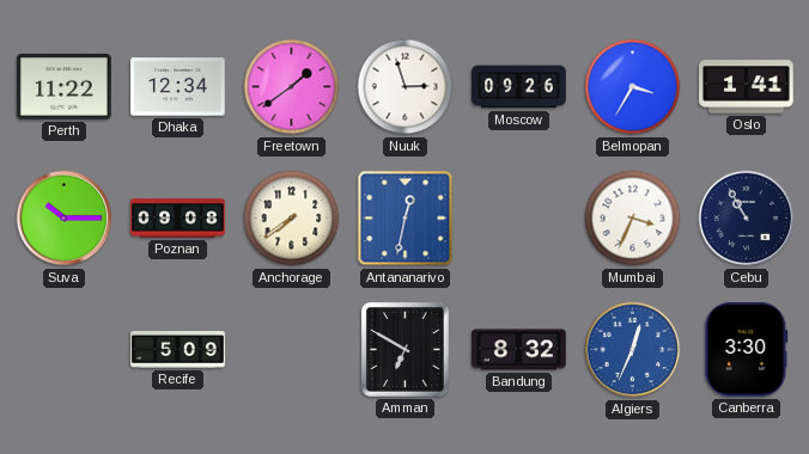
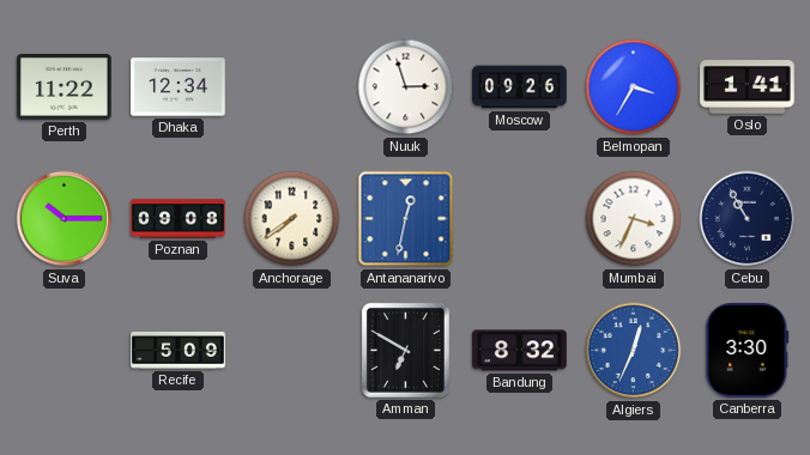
Freetown: 1:39 -> none (292, 87)
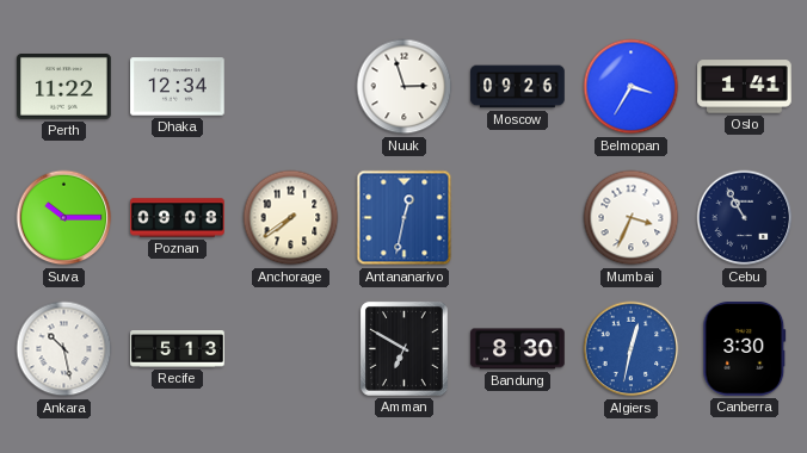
Ankara: none -> 10:28 (64, 349)
Recife: 5:09 -> 5:13 (178, 349)
Bandung: 8:32 -> 8:30 (518, 349)
Algiers: 12:34 -> 12:32 (632, 349)
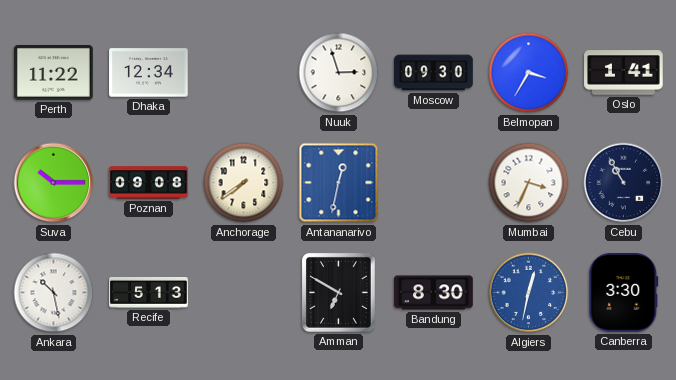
Moscow: 09:26 -> 09:30 (434, 73)
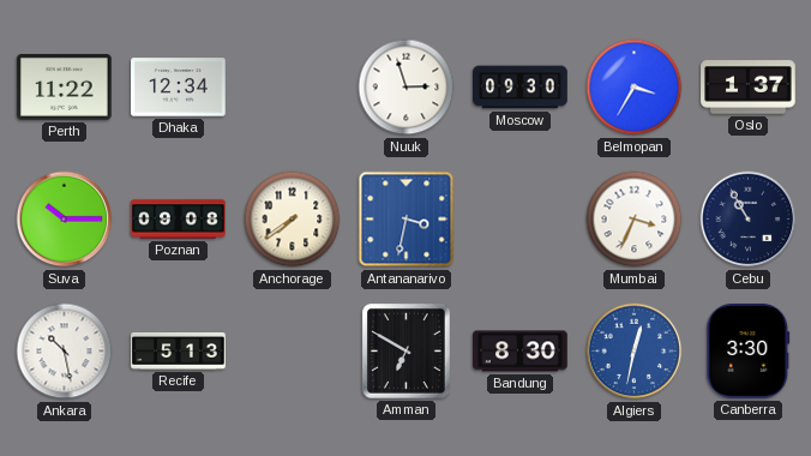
Oslo: 1:41 -> 1:37 (749, 88)
Antananarivo: 12:32 -> 3:32 (407, 220)
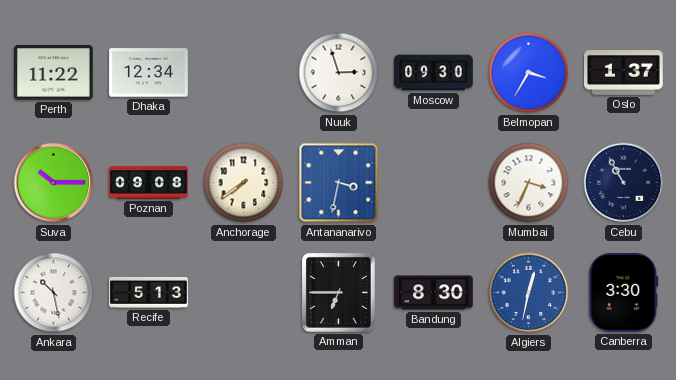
Amman: 6:50 -> 6:45 (338, 292)
